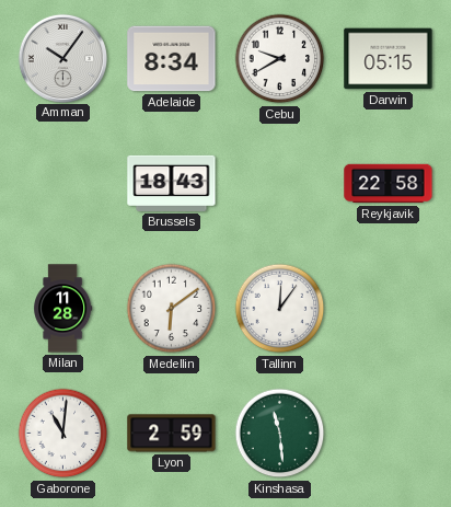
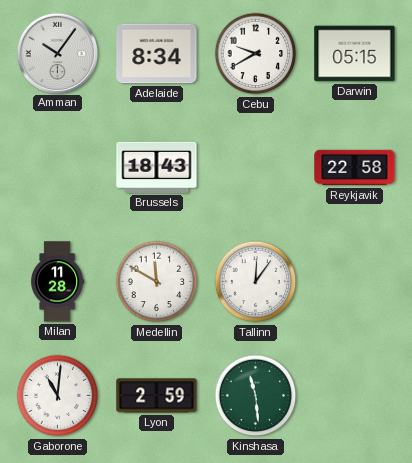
Medellin: 6:09 -> 11:50 (157, 282)
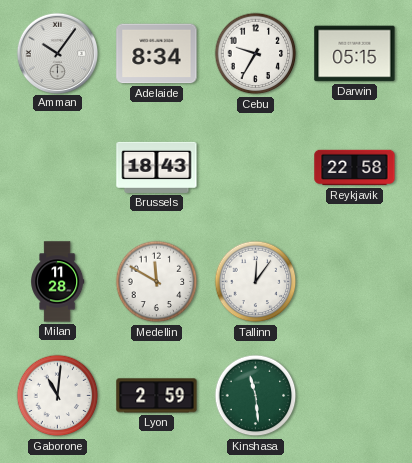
Cebu: 9:40 -> 9:35 (256, 54)
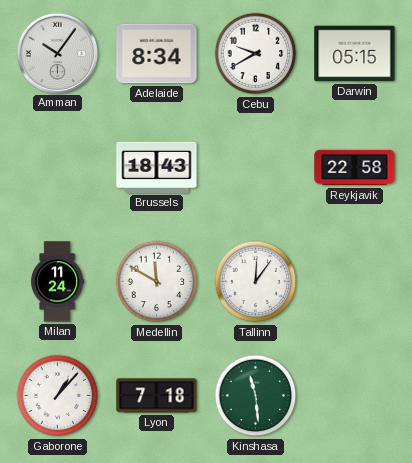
Cebu: 9:35 -> 9:40 (256, 54)
Milan: 11:28 -> 11:24 (58, 282)
Gaborone: 11:01 -> 1:07 (58, 396)
Lyon: 2:59 -> 7:18 (157, 396)
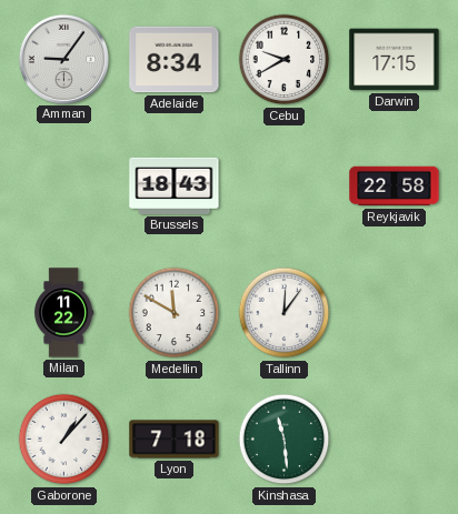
Amman: 10:06 -> 9:06 (63, 59)
Darwin: 05:15 -> 17:15 (395, 60)
Milan: 11:24 -> 11:22 (64, 313)
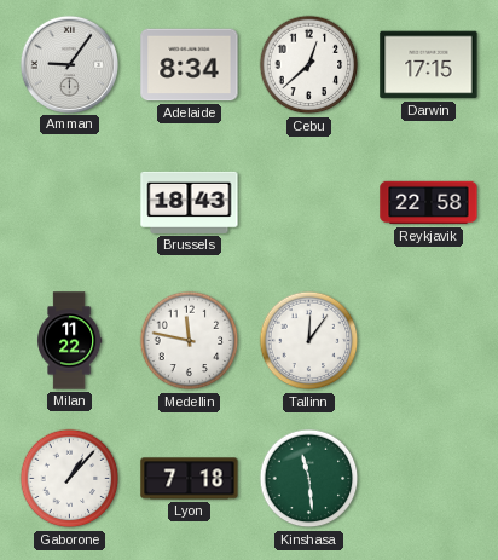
Cebu: 9:40 -> 12:38 (309, 65)
Medellin: 11:50 -> 11:47 (190, 341)
